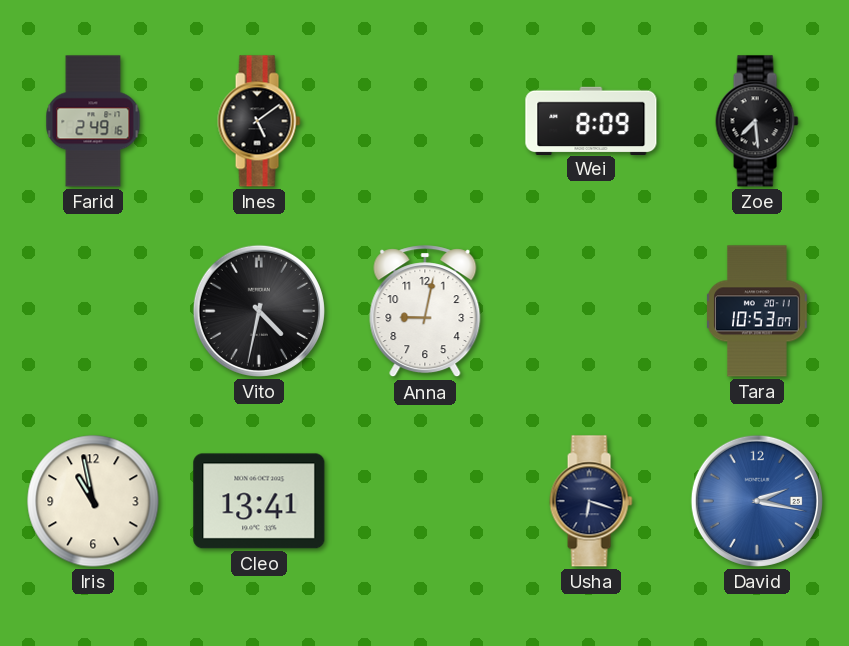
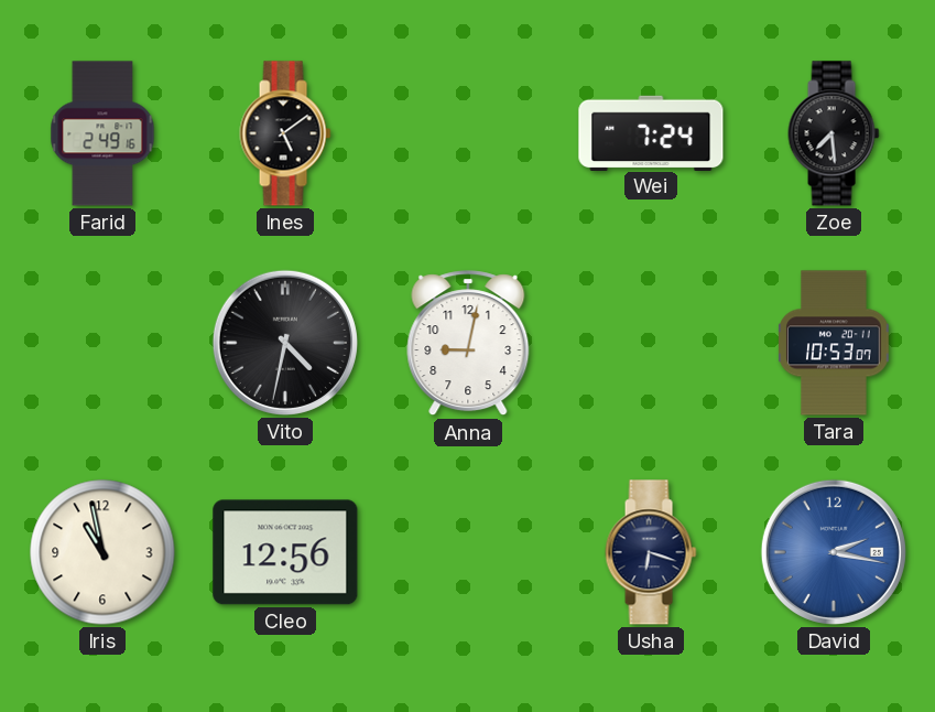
Wei: 8:09 -> 7:24 (651, 132)
Cleo: 13:41 -> 12:56 (285, 552)
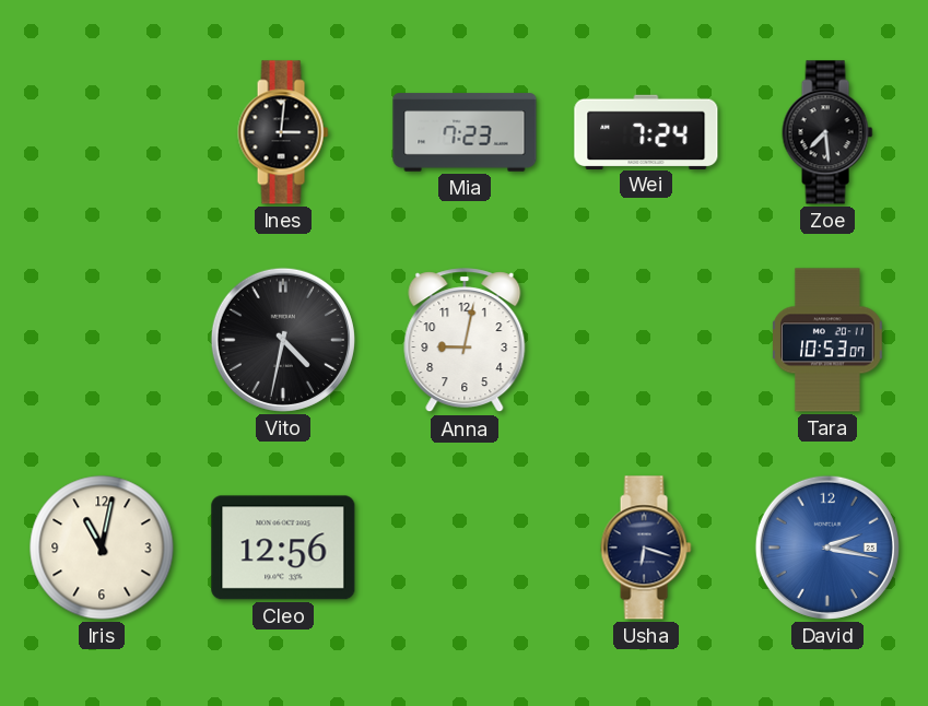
Farid: 2:49 -> none (102, 133)
Ines: 5:09 -> 3:01 (283, 132)
Mia: none -> 7:23 (465, 132)
Iris: 10:58 -> 11:02 (102, 548)
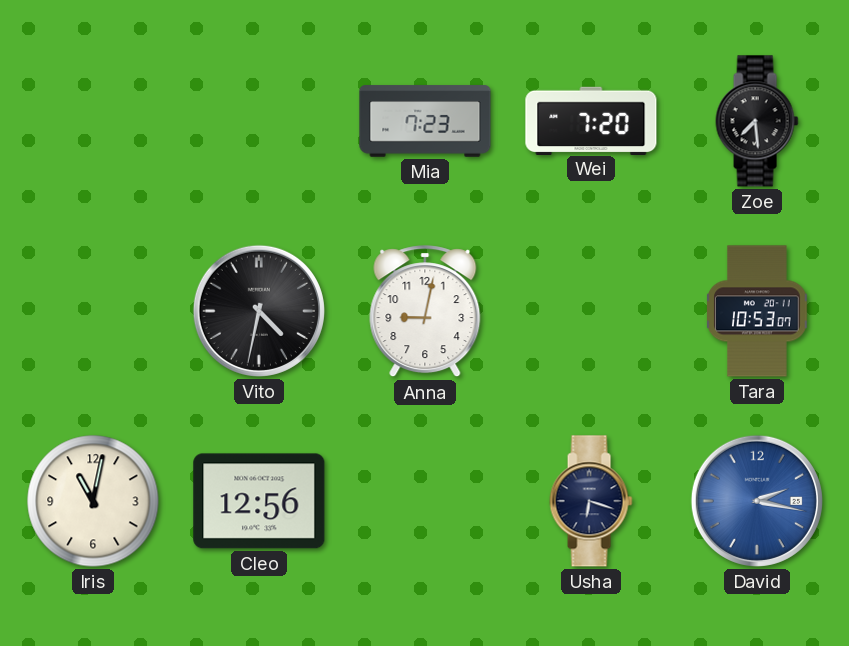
Ines: 3:01 -> none (283, 132)
Wei: 7:24 -> 7:20 (591, 120)
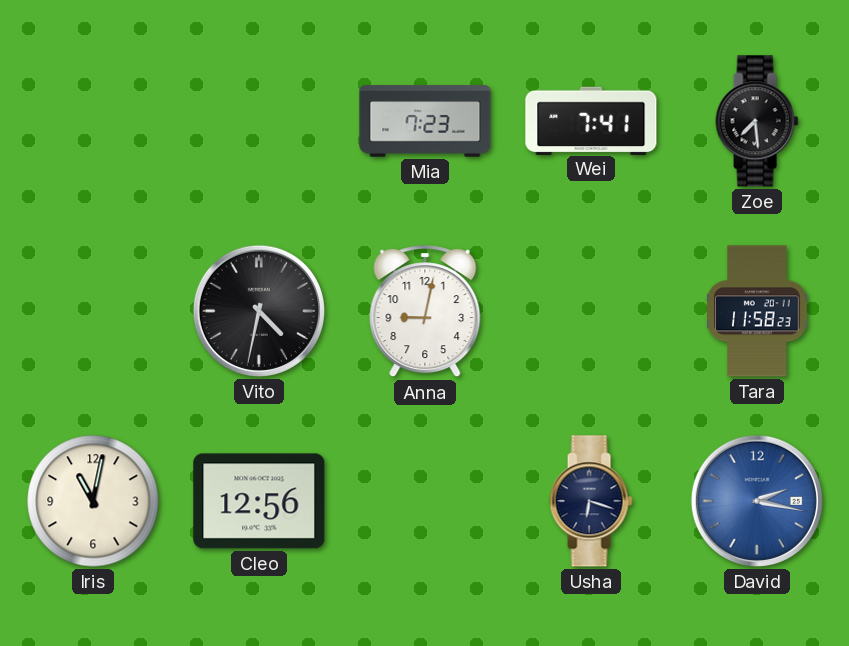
Wei: 7:20 -> 7:41 (591, 120)
Tara: 10:53 -> 11:58 (757, 311)
